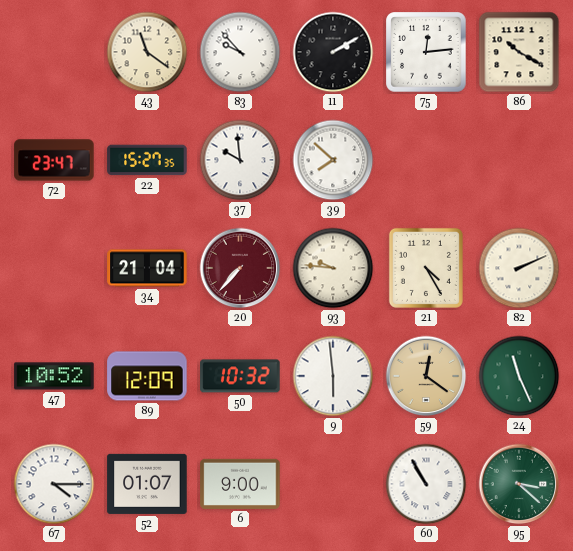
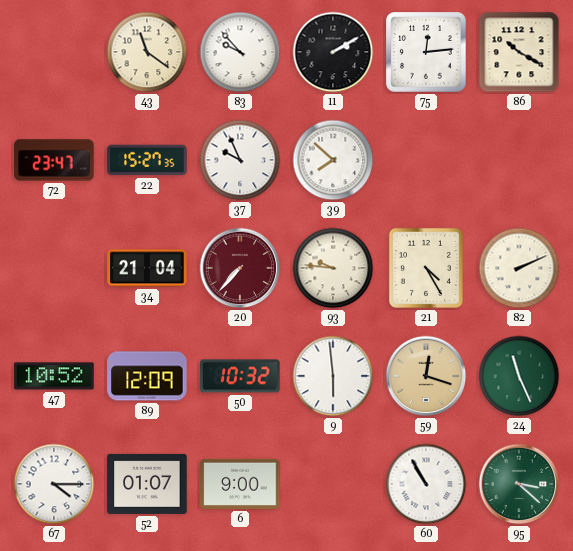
37: 9:59 -> 9:56 (240, 160)
59: 12:21 -> 12:18 (426, 376)
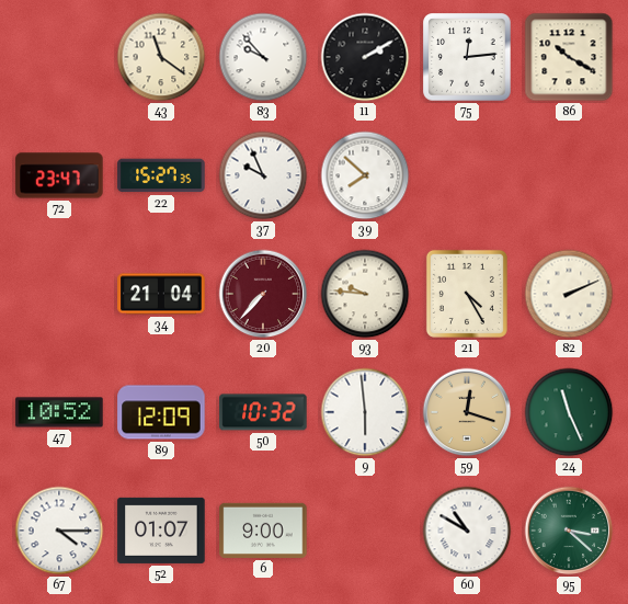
60: 10:55 -> 10:50 (467, 531)
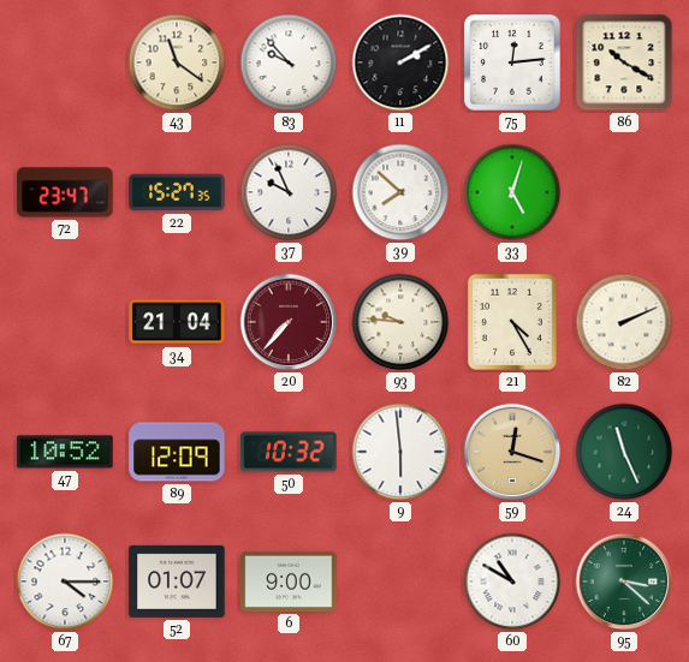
33: none -> 5:03 (512, 192)
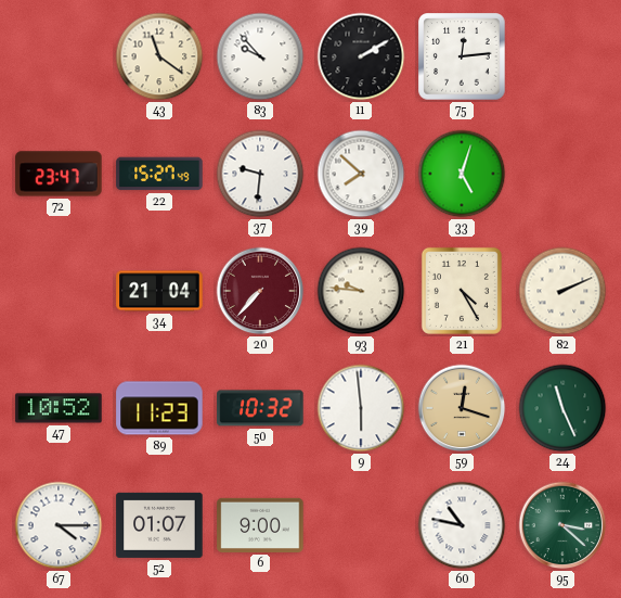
86: 10:20 -> none (624, 62)
22: 15:27:35 -> 15:27:49 (159, 174)
37: 9:56 -> 9:31 (260, 174)
89: 12:09 -> 11:23 (159, 408)
60: 10:50 -> 10:47 (462, 525)
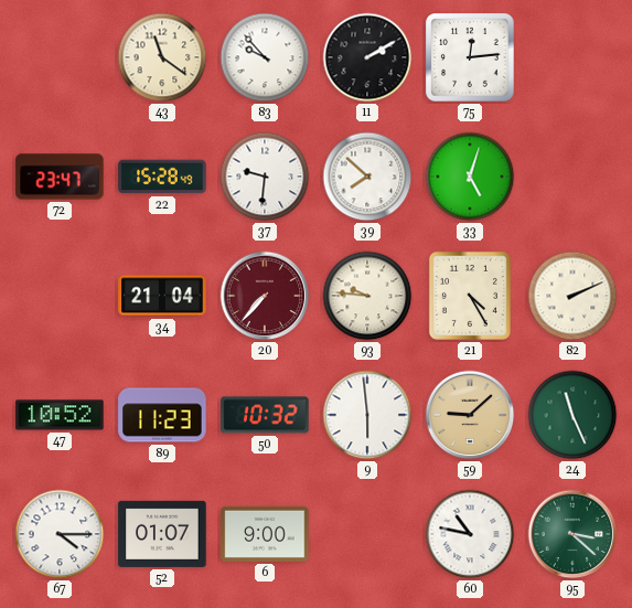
22: 15:27 -> 15:28 (162, 177)
59: 12:18 -> 9:08 (470, 415)
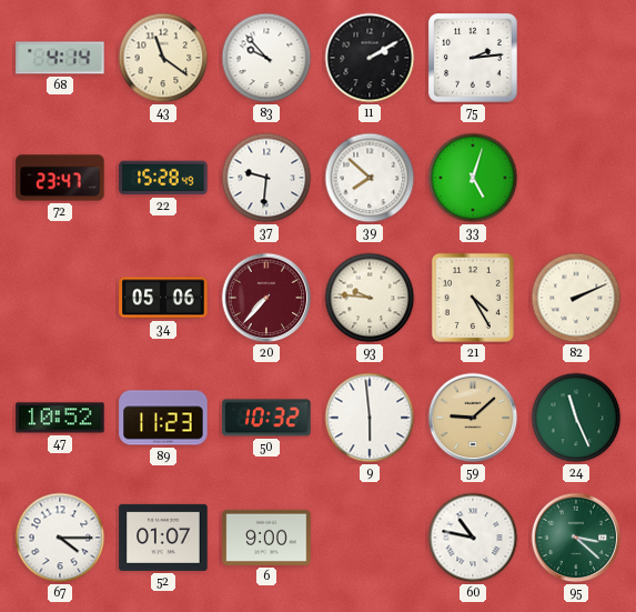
68: none -> 4:14 (60, 58)
75: 12:14 -> 2:14 (473, 58)
34: 21:04 -> 05:06 (163, 298)
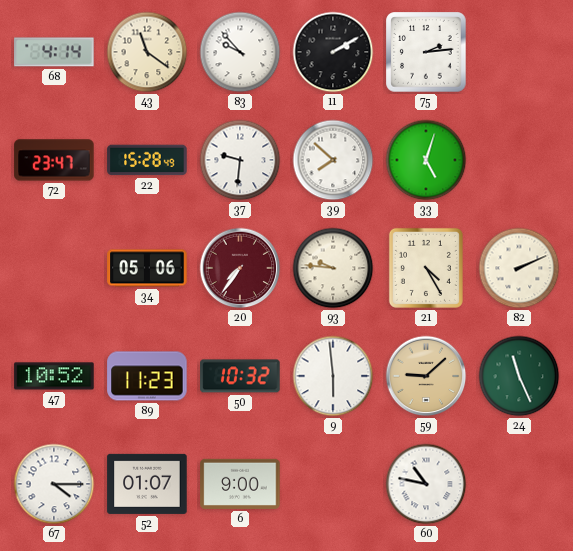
20: 7:37 -> 7:36 (240, 268)
95: 3:22 -> none (576, 538)
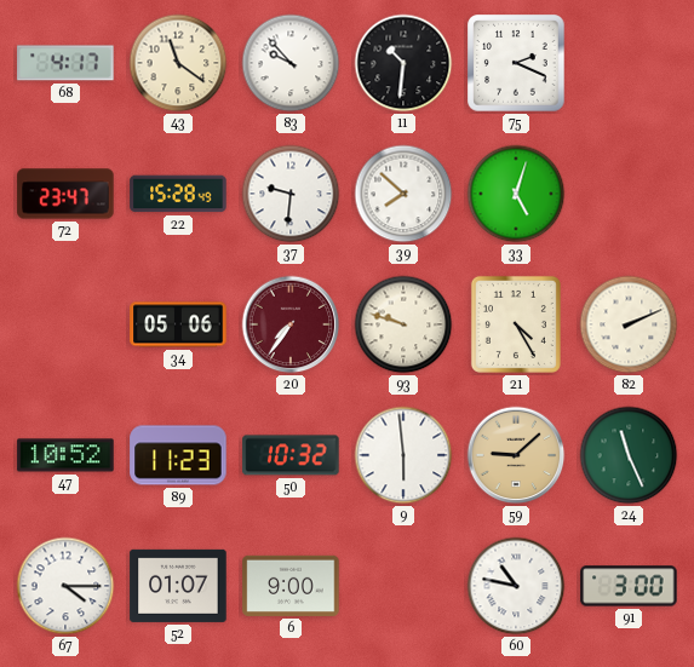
68: 4:14 -> 4:17 (65, 63)
11: 2:10 -> 10:31 (403, 63)
75: 2:14 -> 2:19 (516, 63)
93: 9:46 -> 9:48 (403, 324)
91: none -> 3:00 (629, 586)
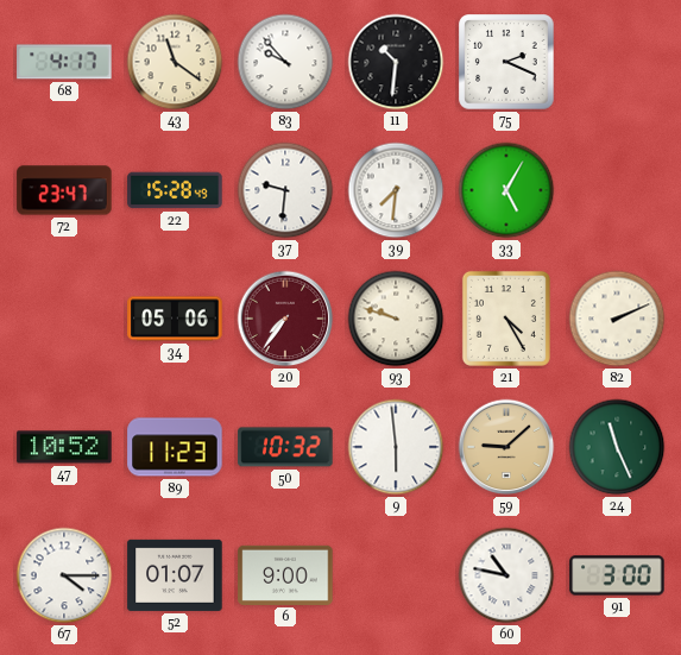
39: 7:52 -> 7:31 (396, 190)
33: 5:03 -> 5:05 (506, 190)
